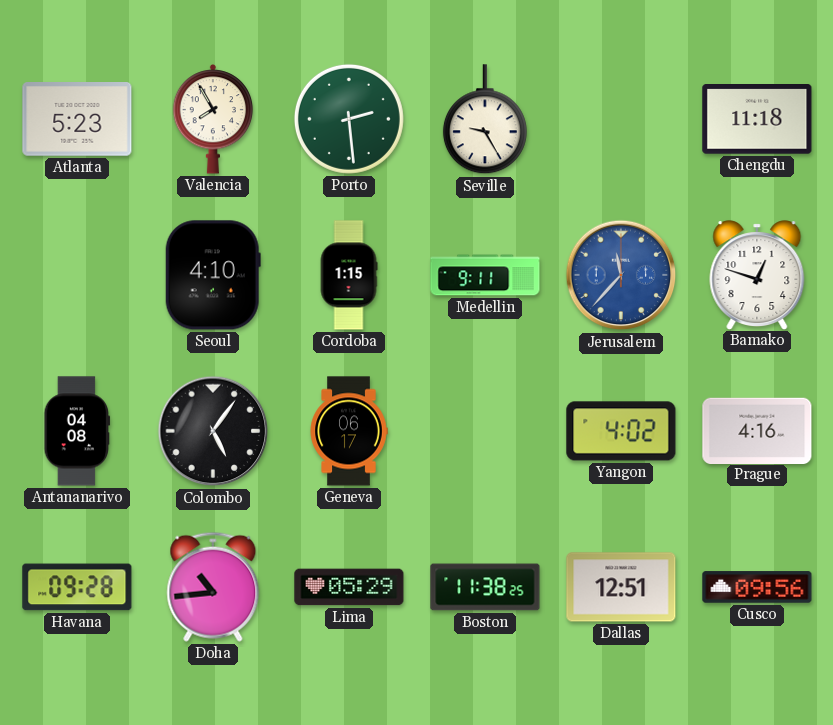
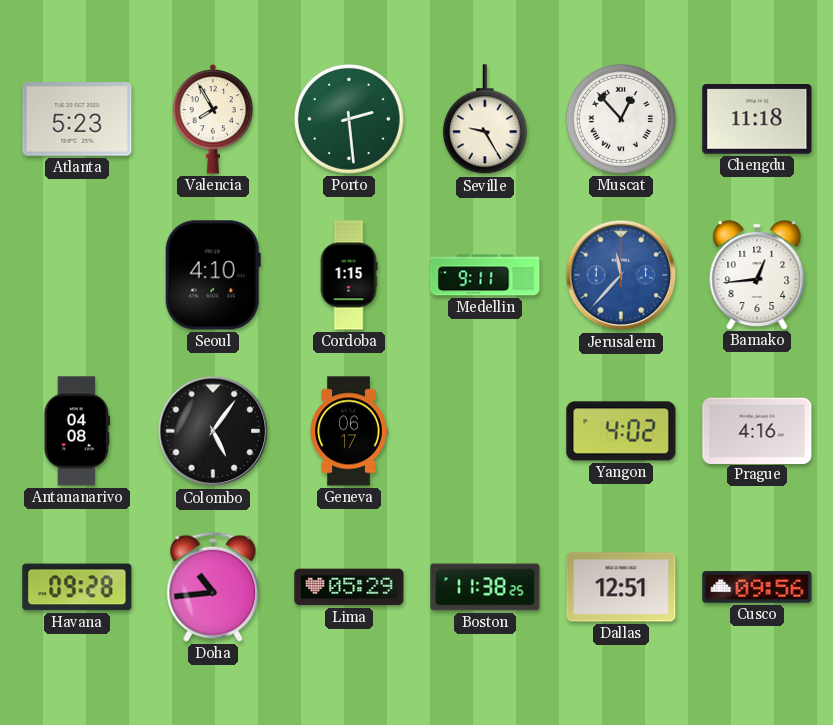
Muscat: none -> 12:53 (621, 119)
Bamako: 12:48 -> 12:44 (757, 275)
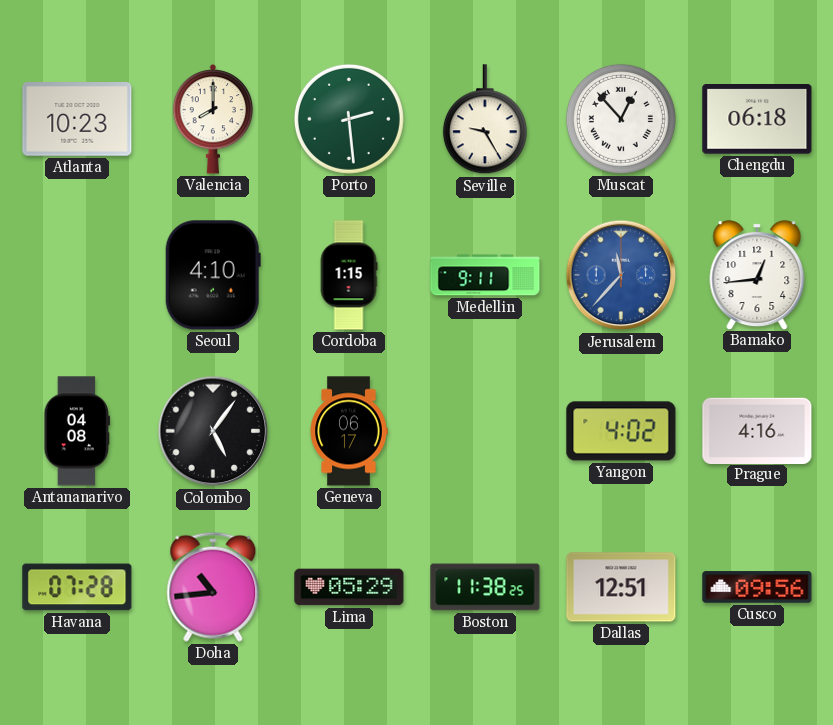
Atlanta: 5:23 -> 10:23 (77, 120)
Valencia: 7:55 -> 8:00 (213, 119)
Chengdu: 11:18 -> 06:18 (757, 120)
Havana: 09:28 -> 07:28 (77, 587)
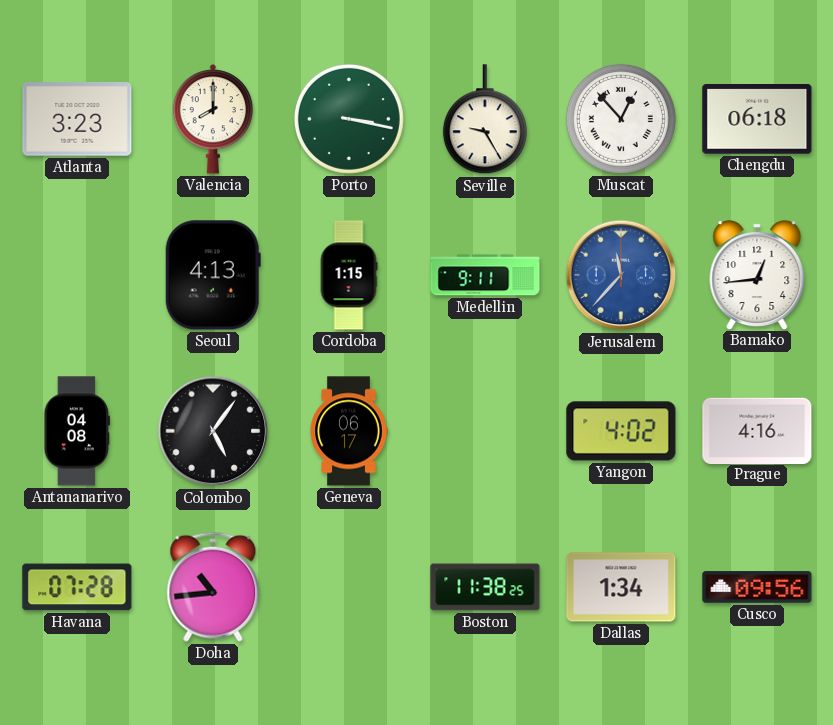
Atlanta: 10:23 -> 3:23 (77, 120)
Porto: 2:29 -> 3:17 (349, 119)
Seoul: 4:10 -> 4:13 (213, 275)
Lima: 05:29 -> none (349, 587)
Dallas: 12:51 -> 1:34 (621, 587)
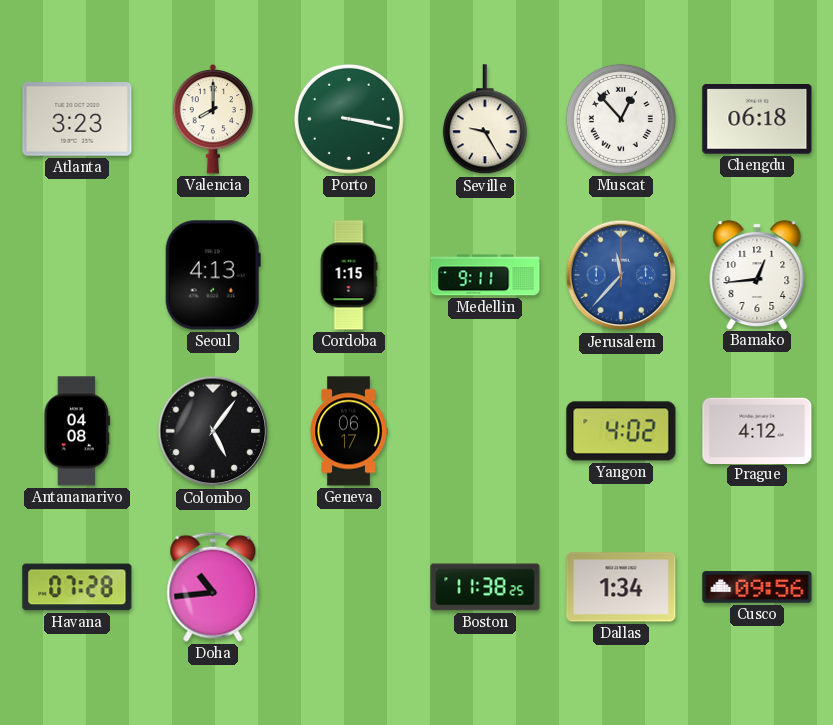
Prague: 4:16 -> 4:12 (757, 430)
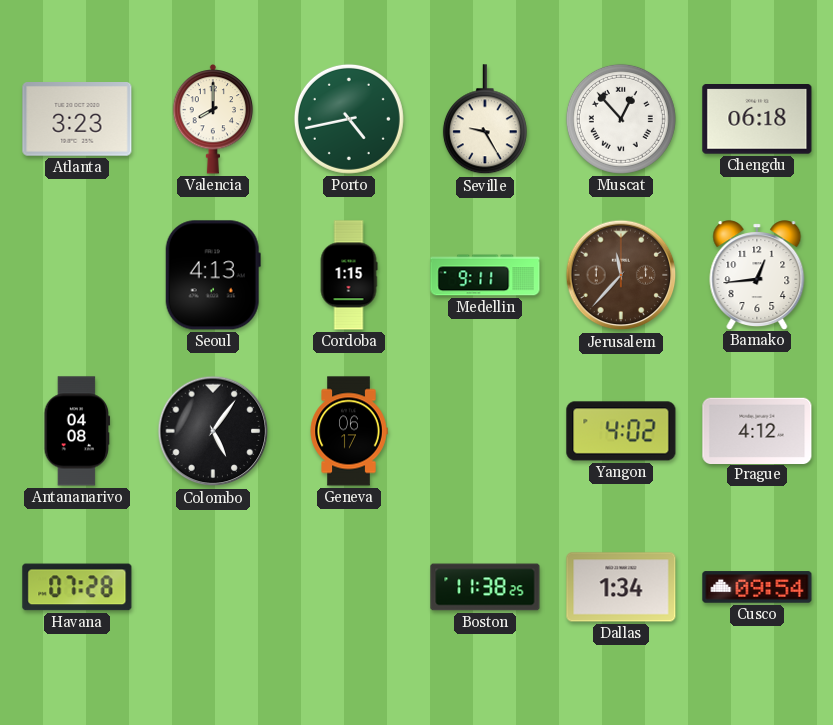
Porto: 3:17 -> 4:43 (349, 119)
Jerusalem dial: blue -> brown (621, 275)
Doha: 10:44 -> none (213, 587)
Cusco: 09:56 -> 09:54 (757, 587)
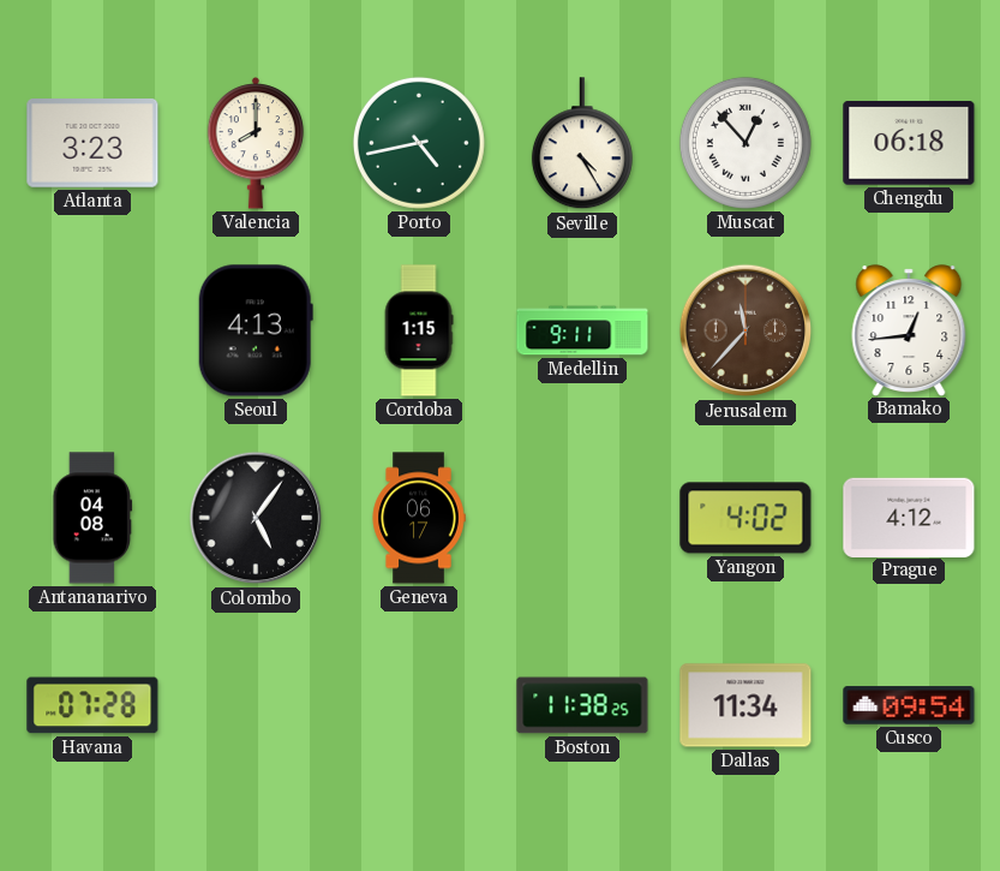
Seville: 9:25 -> 4:25 (582, 144)
Dallas: 1:34 -> 11:34 (745, 705)
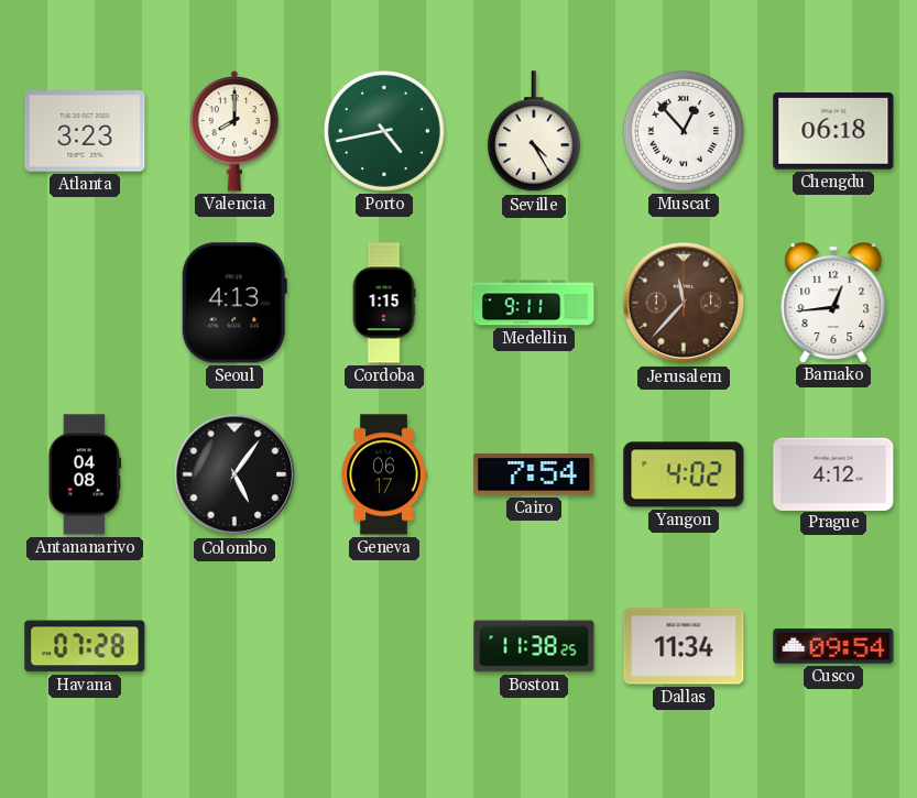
Cairo: none -> 7:54 (534, 474)
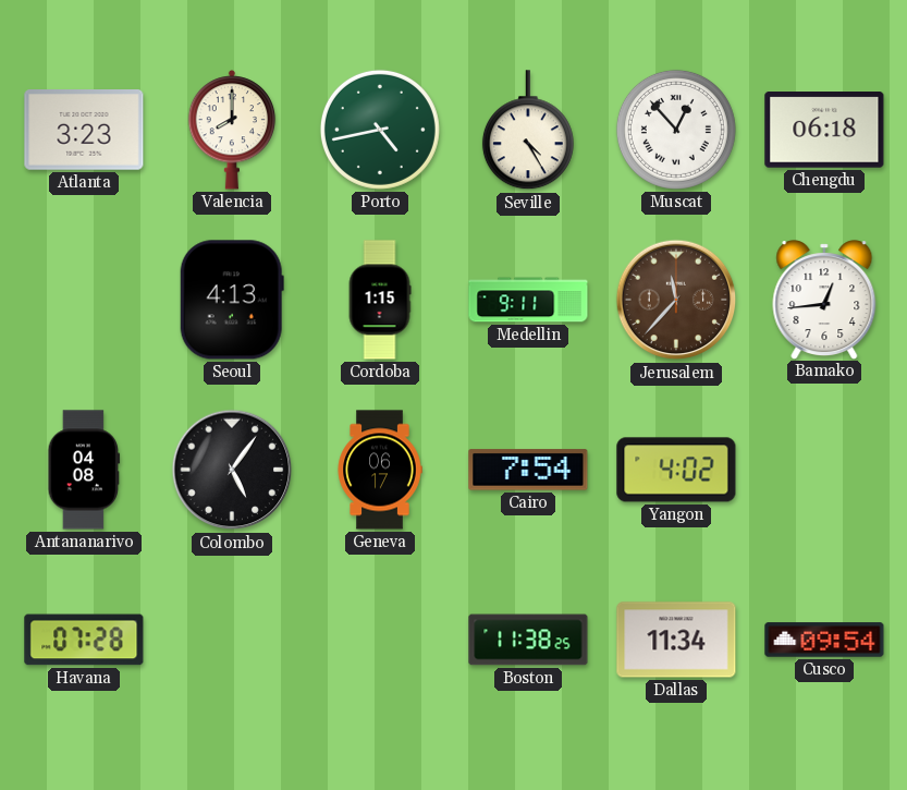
Prague: 4:12 -> none (833, 473)
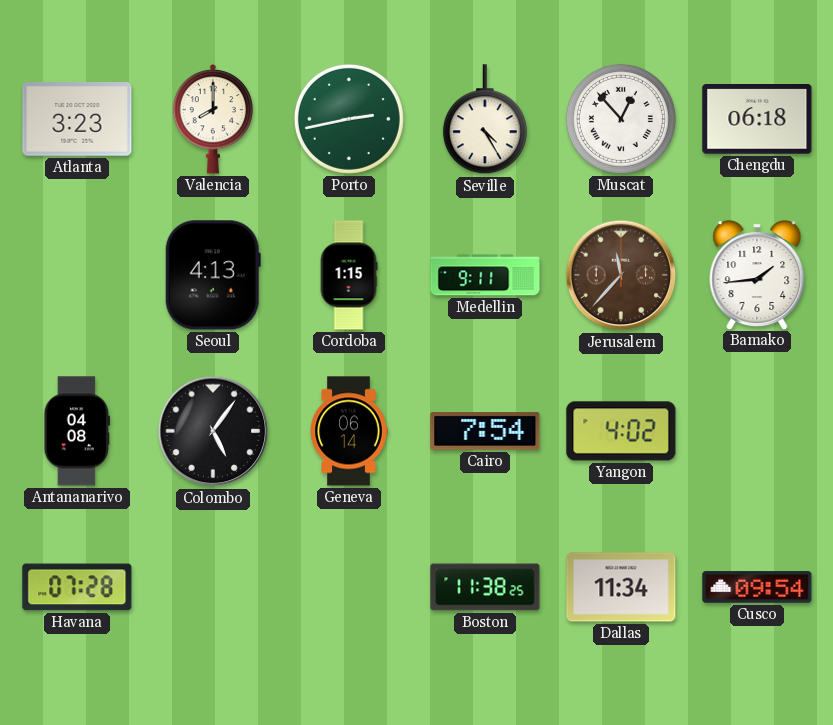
Porto: 4:43 -> 2:43 (349, 119)
Bamako: 12:44 -> 1:44 (757, 275)
Geneva: 06:17 -> 06:14 (349, 431)
